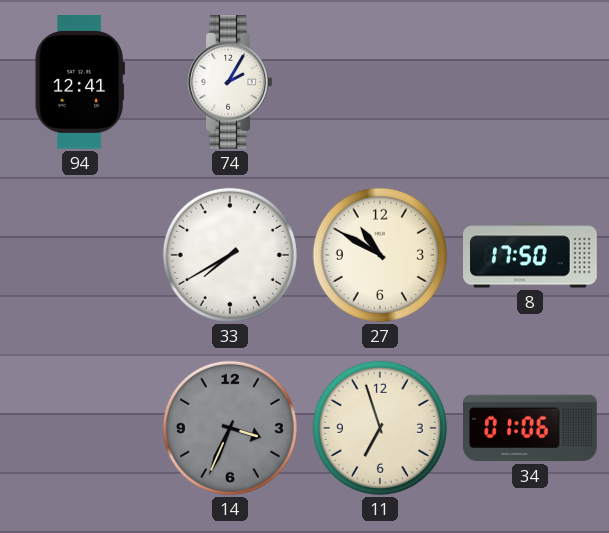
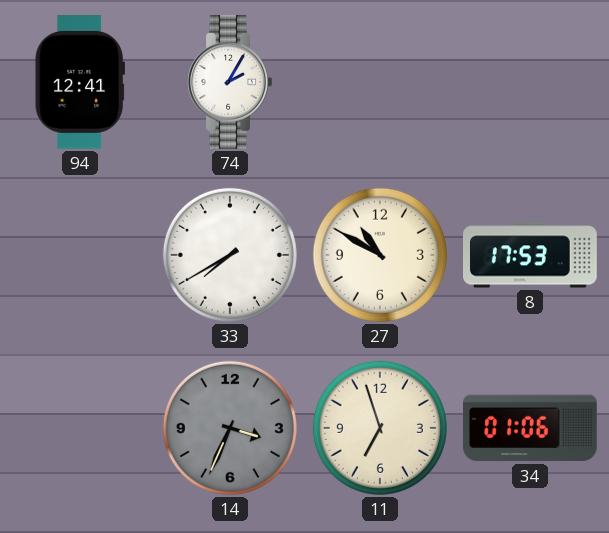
8: 17:50 -> 17:53 (531, 255)
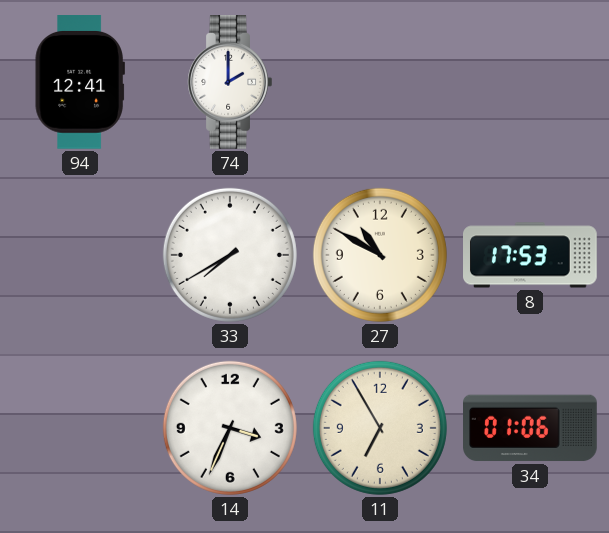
74: 2:05 -> 2:00 (230, 83)
14 dial: grey -> white (230, 428)
11: 6:57 -> 6:55 (380, 428)
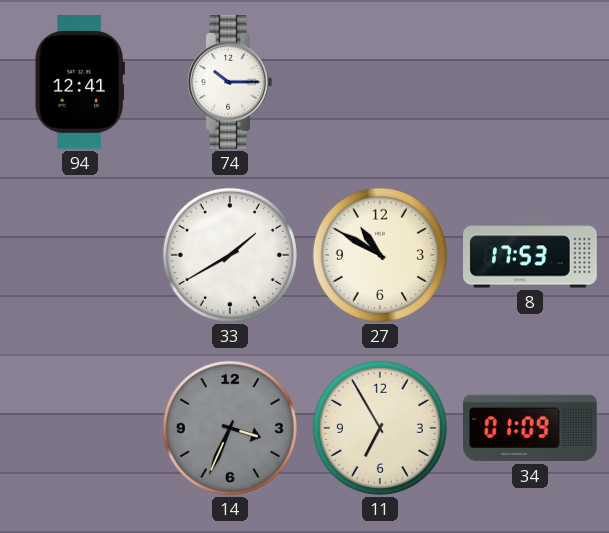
74: 2:00 -> 10:15 (230, 83)
33: 7:40 -> 1:40 (230, 255)
14 dial: white -> grey (230, 428)
34: 01:06 -> 01:09 (531, 428)
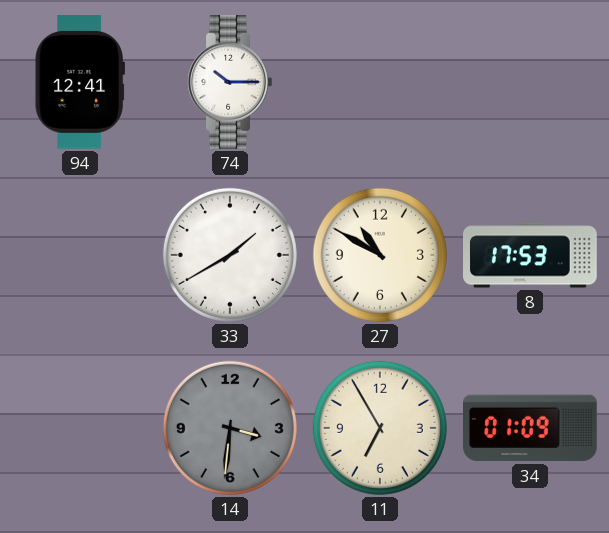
14: 3:34 -> 3:31 (230, 428)
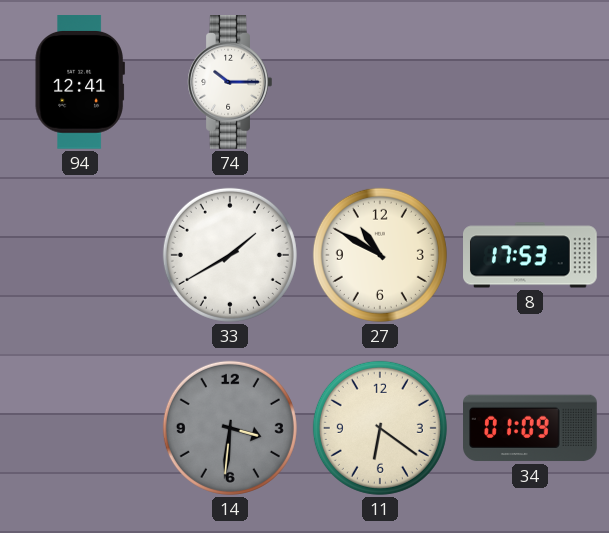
11: 6:55 -> 6:21 (380, 428)
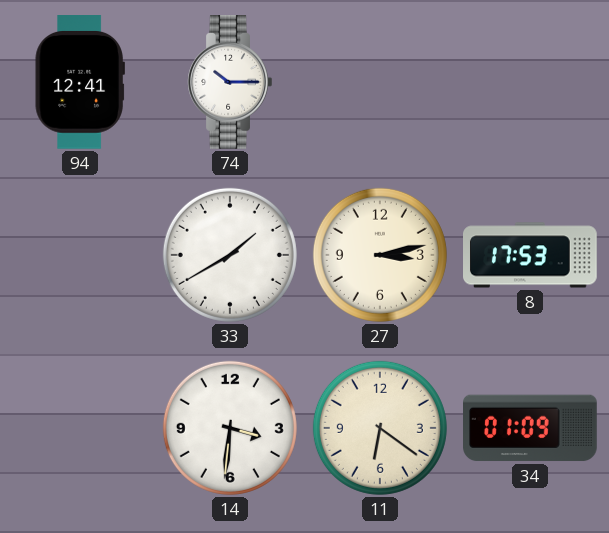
27: 10:50 -> 3:13 (380, 255)
14 dial: grey -> white (230, 428)
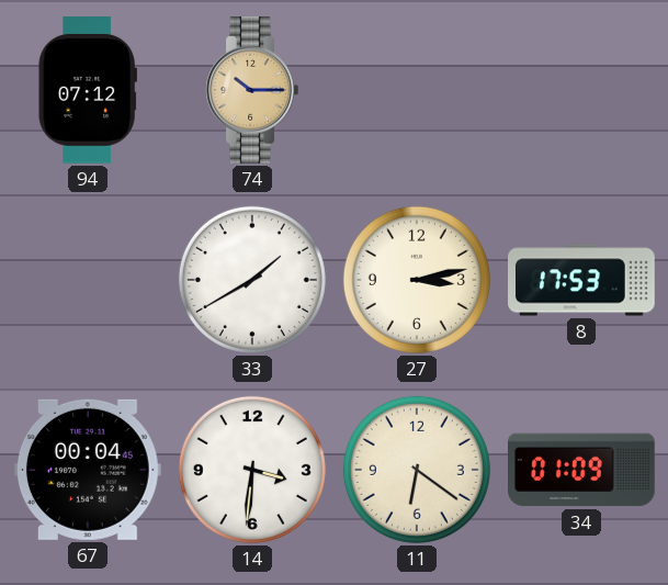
94: 12:41 -> 07:12 (88, 91)
74 dial: white -> champagne (252, 91)
67: none -> 00:04 (88, 470)
